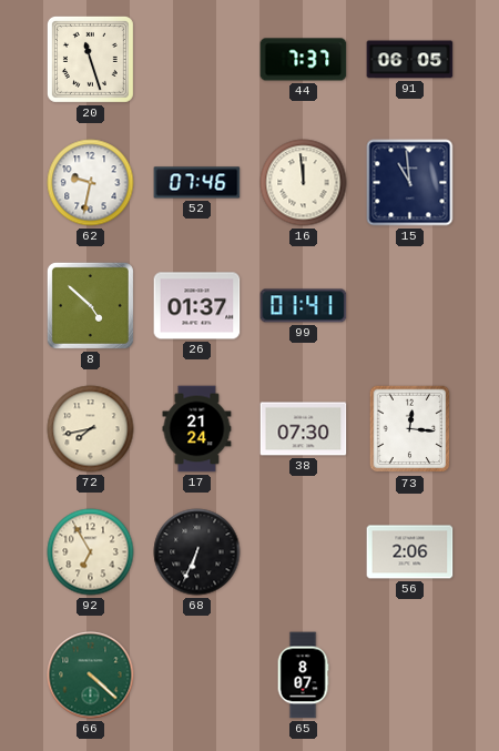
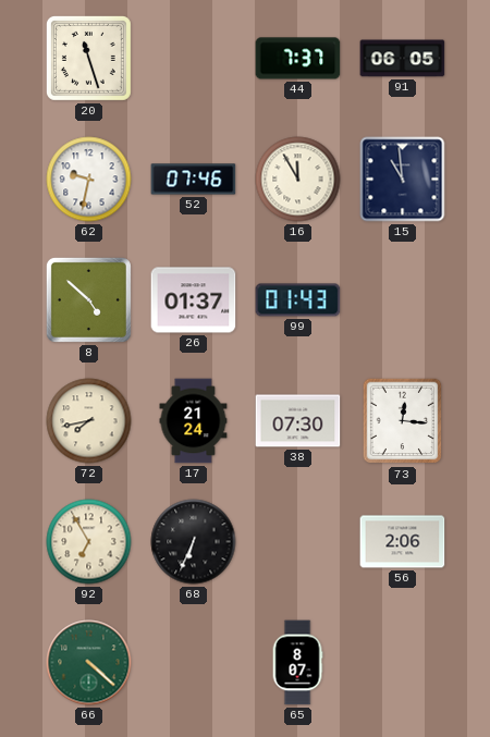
16: 11:59 -> 11:55 (298, 180)
99: 01:41 -> 01:43 (298, 300)
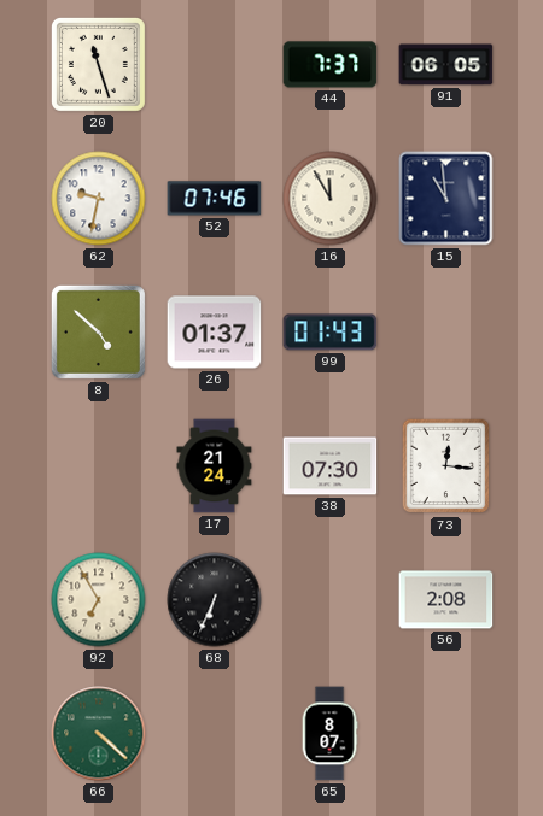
72: 7:43 -> none (89, 421)
56: 2:06 -> 2:08 (446, 600)
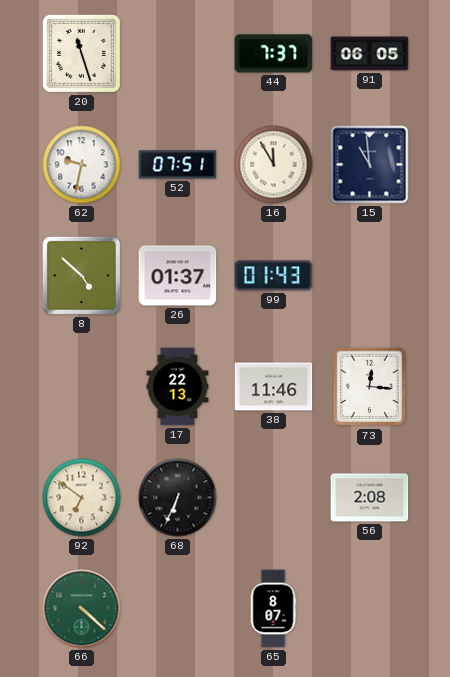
52: 07:46 -> 07:51 (178, 165)
17: 21:24 -> 22:13 (178, 387)
38: 07:30 -> 11:46 (274, 387)
92: 6:55 -> 6:51 (82, 498)
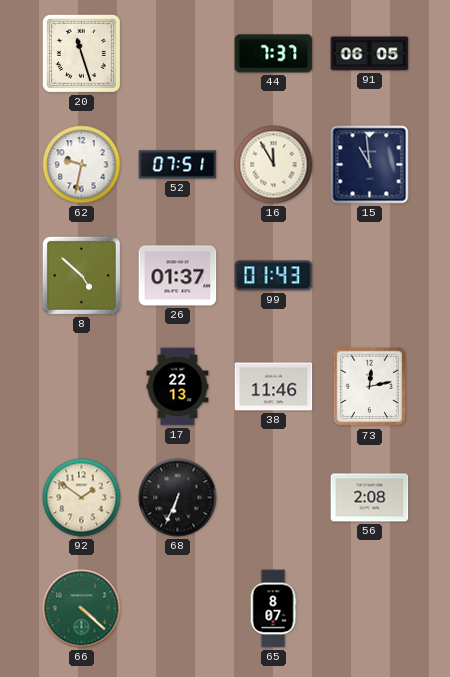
73: 12:16 -> 12:13 (370, 387)
92: 6:51 -> 1:51 (82, 498)
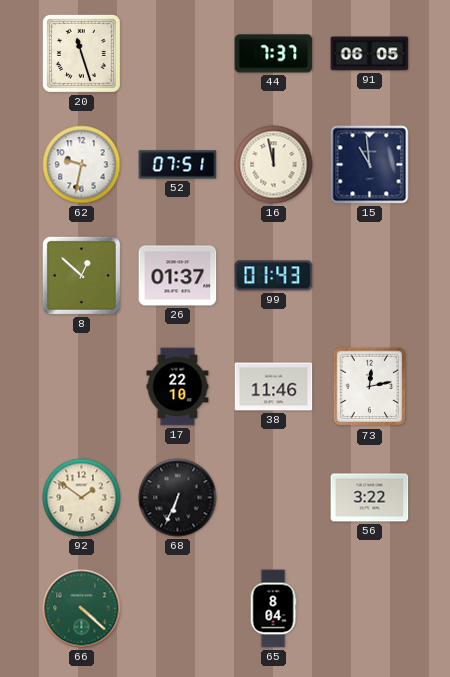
16: 11:55 -> 11:58 (274, 165)
8: 4:52 -> 12:52 (81, 275)
17: 22:13 -> 22:10 (178, 387)
56: 2:08 -> 3:22 (370, 498)
65: 8:07 -> 8:04 (273, 609)
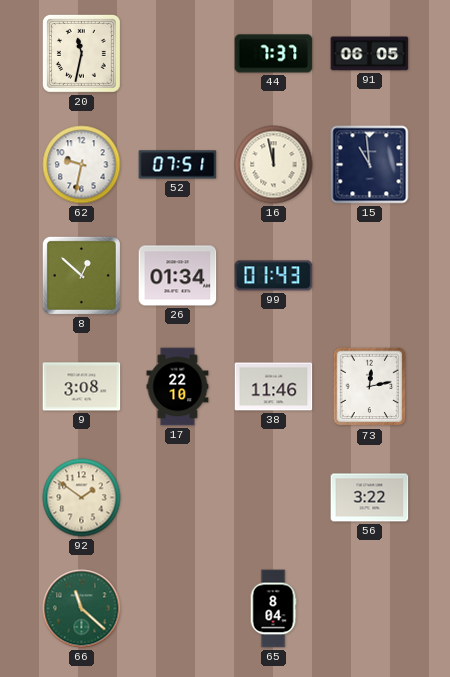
20: 11:27 -> 11:32 (81, 53)
26: 01:37 -> 01:34 (178, 276)
9: none -> 3:08 (82, 387)
68: 6:34 -> none (178, 498)
66: 4:22 -> 11:22 (82, 609)
